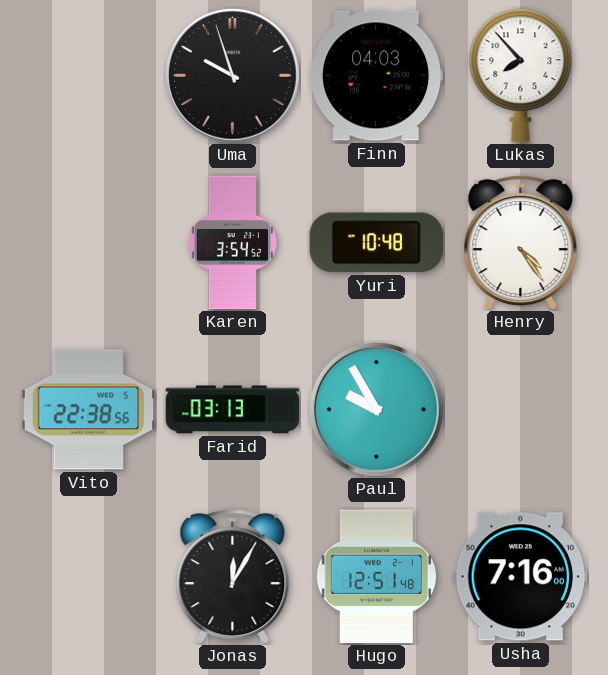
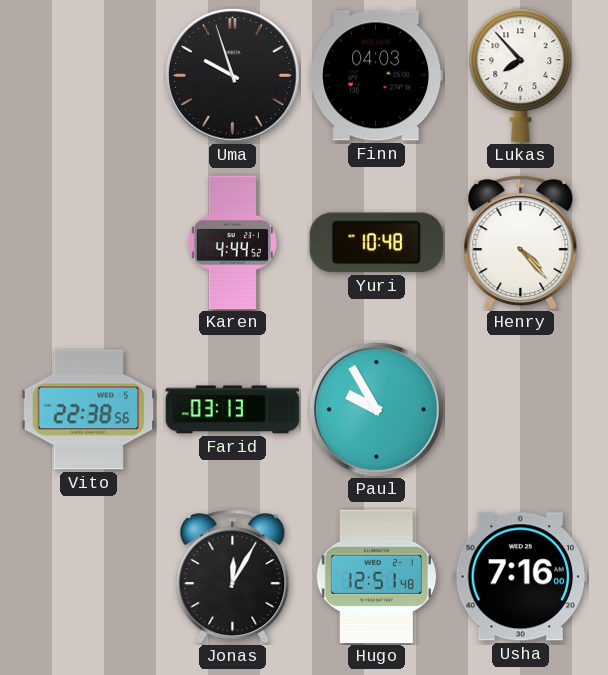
Karen: 3:54 -> 4:44 (232, 243)
Henry: 4:24 -> 4:23 (521, 243)
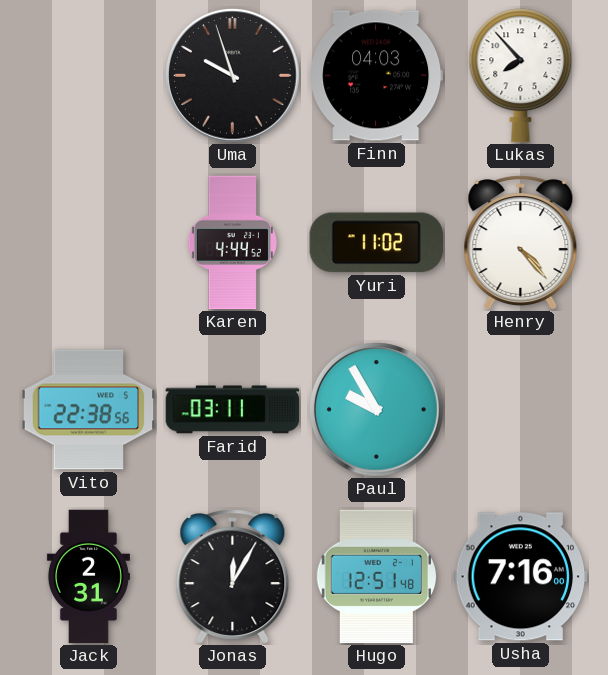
Yuri: 10:48 -> 11:02 (376, 243)
Farid: 03:13 -> 03:11 (233, 410)
Jack: none -> 2:31 (88, 577)
